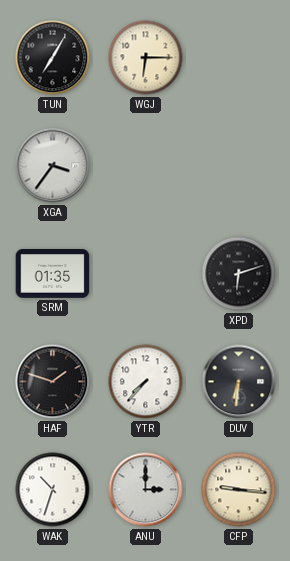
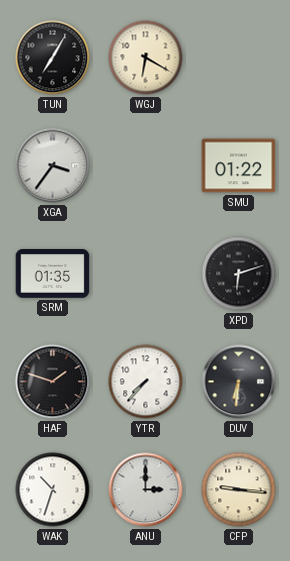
WGJ: 6:15 -> 6:20 (146, 58)
SMU: none -> 01:22 (239, 166)
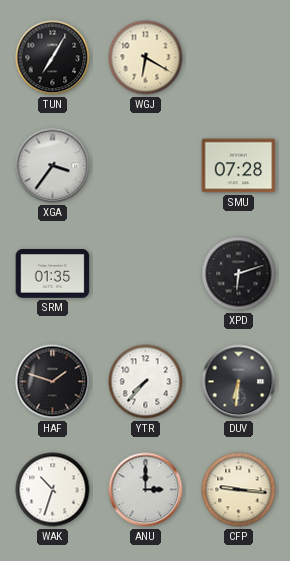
SMU: 01:22 -> 07:28 (239, 166)
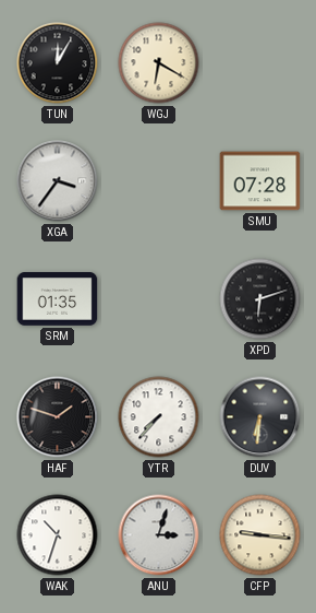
TUN: 7:05 -> 12:05 (58, 63)
ANU: 3:00 -> 3:03 (159, 535)
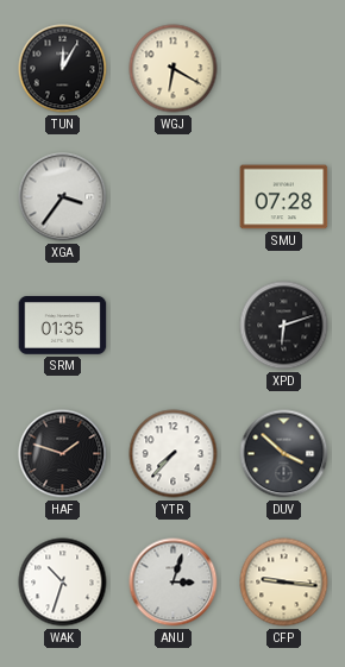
DUV: 6:31 -> 3:52 (284, 454)
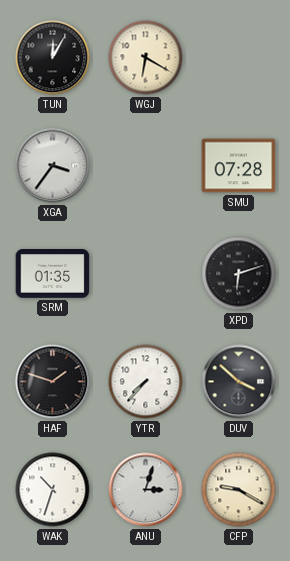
CFP: 9:16 -> 9:20 (239, 490)
